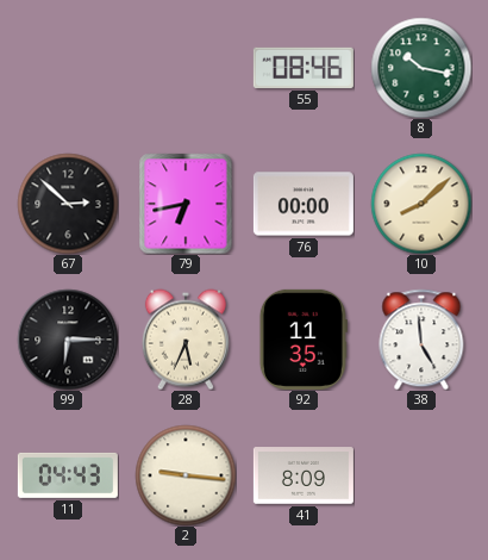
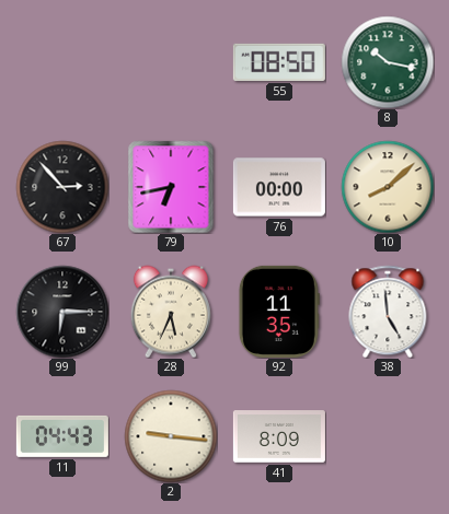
55: 08:46 -> 08:50 (279, 62)
67: 2:52 -> 2:53 (62, 187)
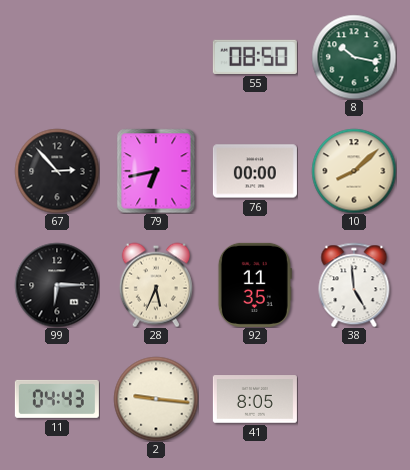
41: 8:09 -> 8:05 (255, 399)
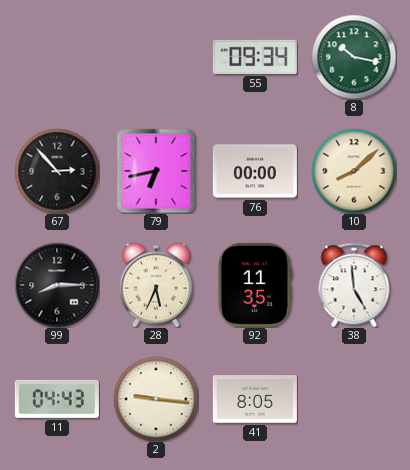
55: 08:50 -> 09:34 (255, 57)
99: 6:15 -> 8:15 (57, 285)
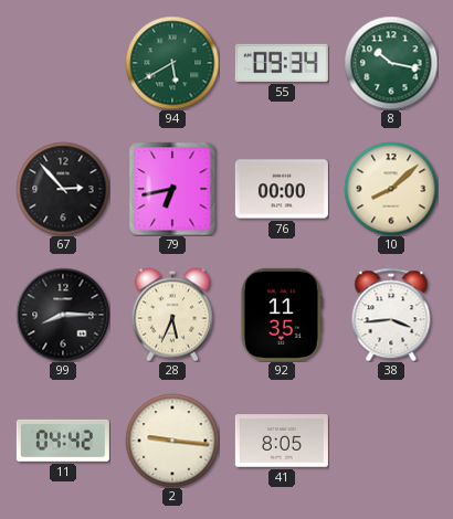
94: none -> 5:40 (172, 63)
38: 4:59 -> 3:44 (391, 315)
11: 04:43 -> 04:42 (63, 441)
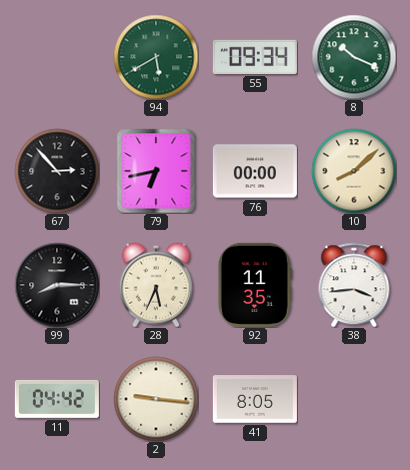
8: 10:17 -> 10:19 (354, 57)
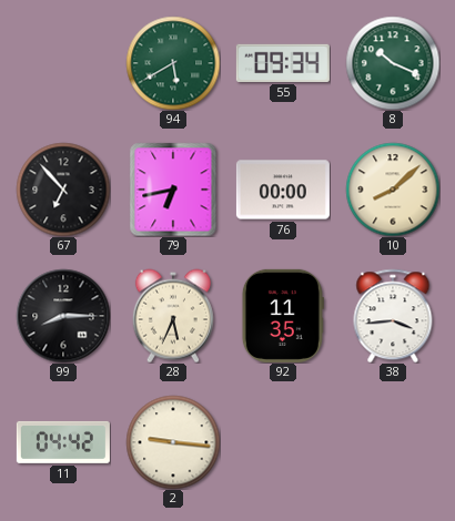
67: 2:53 -> 6:53 (63, 190)
41: 8:05 -> none (255, 399)
